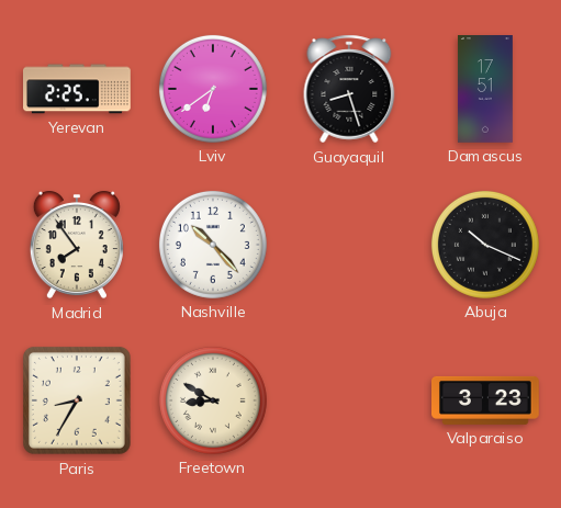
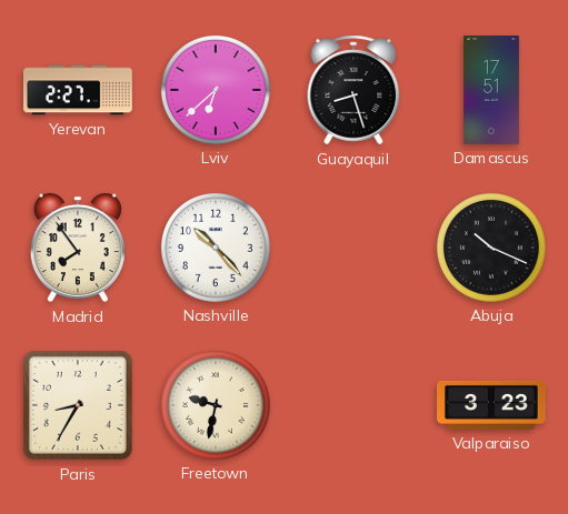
Yerevan: 2:25 -> 2:27 (79, 90)
Lviv: 6:39 -> 6:38 (216, 90)
Freetown: 8:50 -> 9:32 (216, 405)
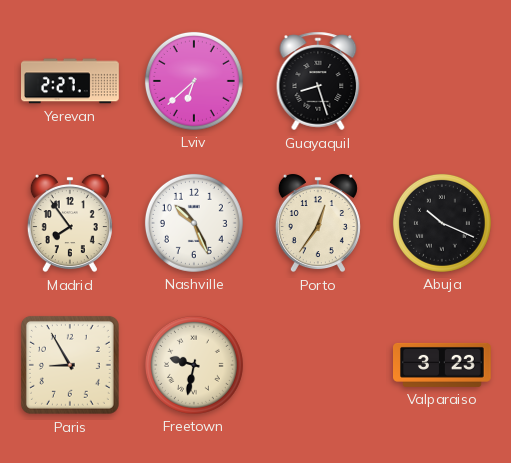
Damascus: 17:51 -> none (491, 91)
Nashville: 10:23 -> 10:26 (194, 223)
Porto: none -> 12:36 (318, 223)
Paris: 8:35 -> 8:55 (70, 365)
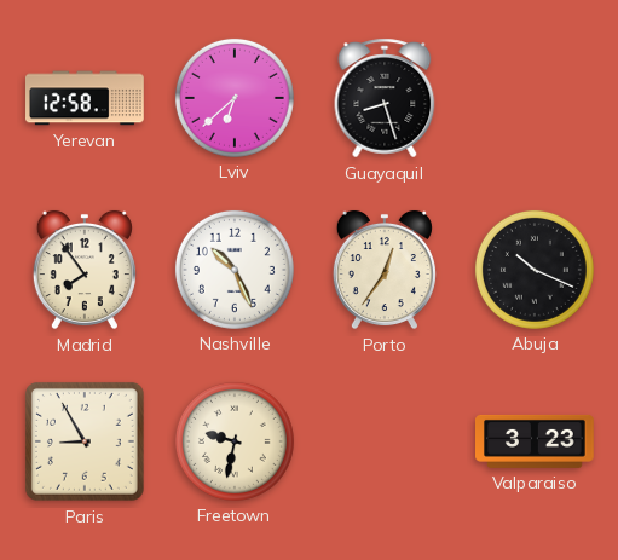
Yerevan: 2:27 -> 12:58 (86, 98)
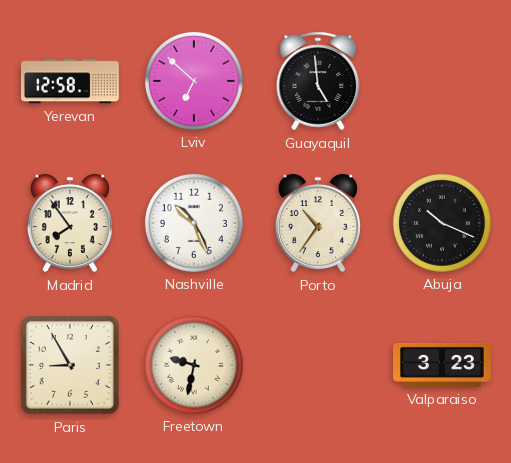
Lviv: 6:38 -> 6:52 (194, 81)
Guayaquil: 8:27 -> 4:59 (318, 81)
Porto: 12:36 -> 10:36 (318, 223)
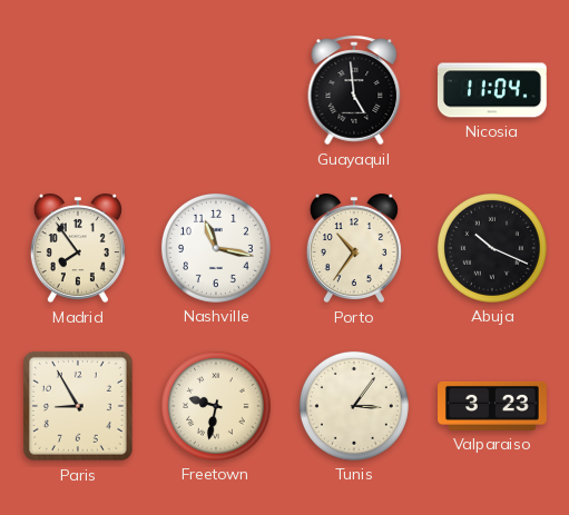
Yerevan: 12:58 -> none (71, 81)
Lviv: 6:52 -> none (194, 81)
Nicosia: none -> 11:04 (492, 90)
Nashville: 10:26 -> 11:17 (216, 248)
Tunis: none -> 3:06 (354, 406)
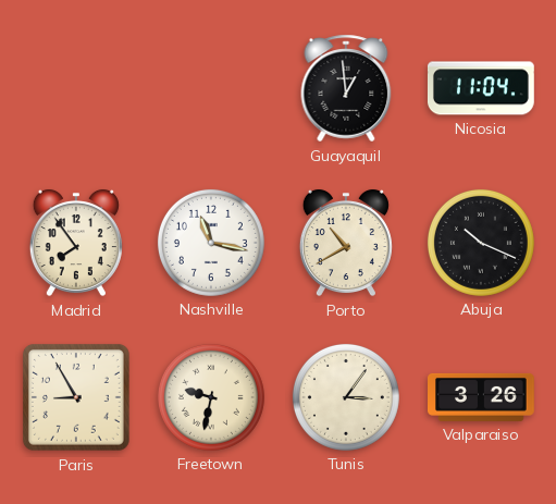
Guayaquil: 4:59 -> 12:59 (346, 88)
Porto: 10:36 -> 10:40 (346, 243)
Valparaiso: 3:23 -> 3:26 (482, 397)
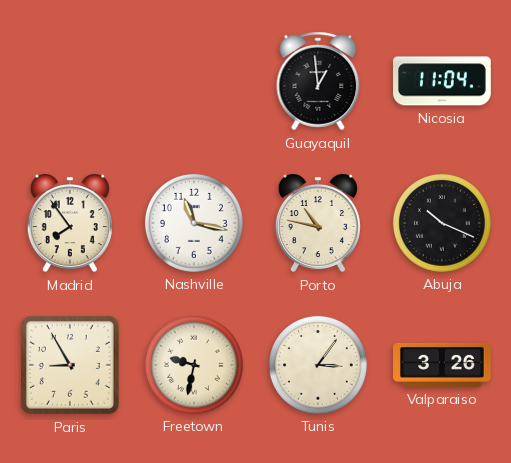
Porto: 10:40 -> 10:47 (318, 223)
